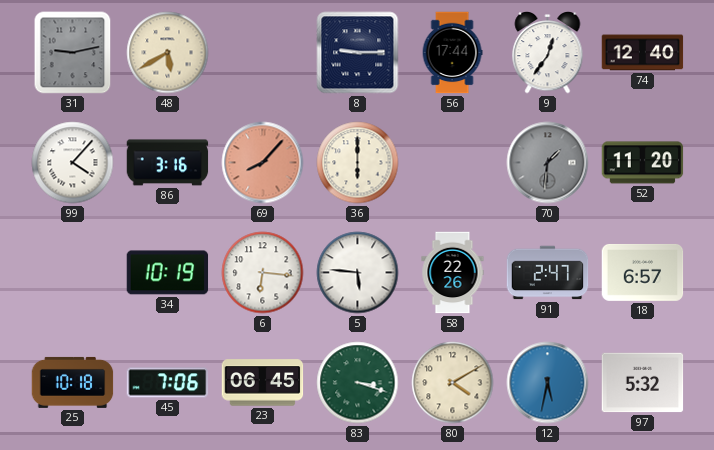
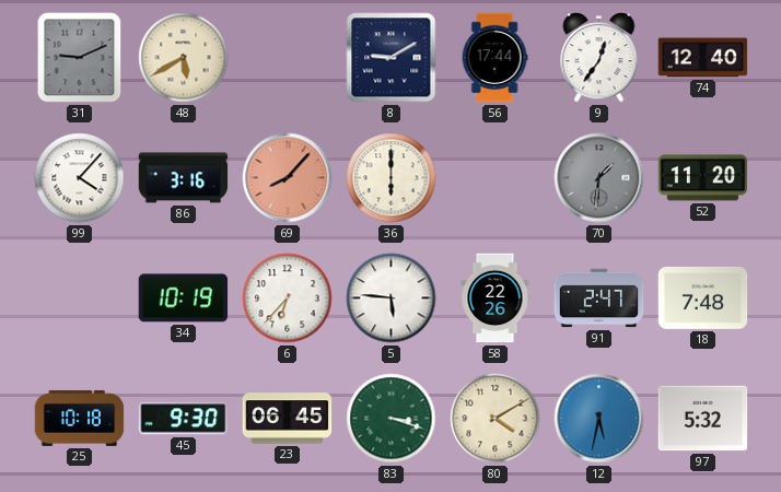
31: 9:13 -> 9:11 (80, 58)
8: 9:15 -> 9:10 (392, 58)
6: 6:16 -> 6:37 (288, 298)
18: 6:57 -> 7:48 (703, 297)
45: 7:06 -> 9:30 (184, 419)
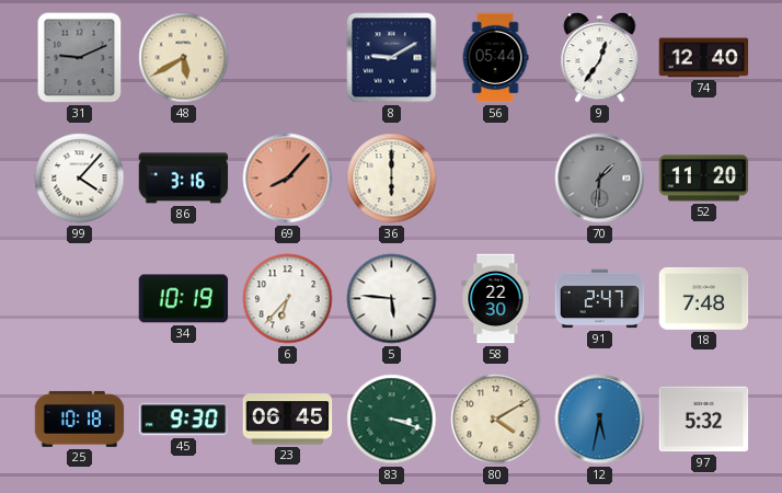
56: 17:44 -> 05:44 (495, 58)
58: 22:26 -> 22:30 (496, 299)
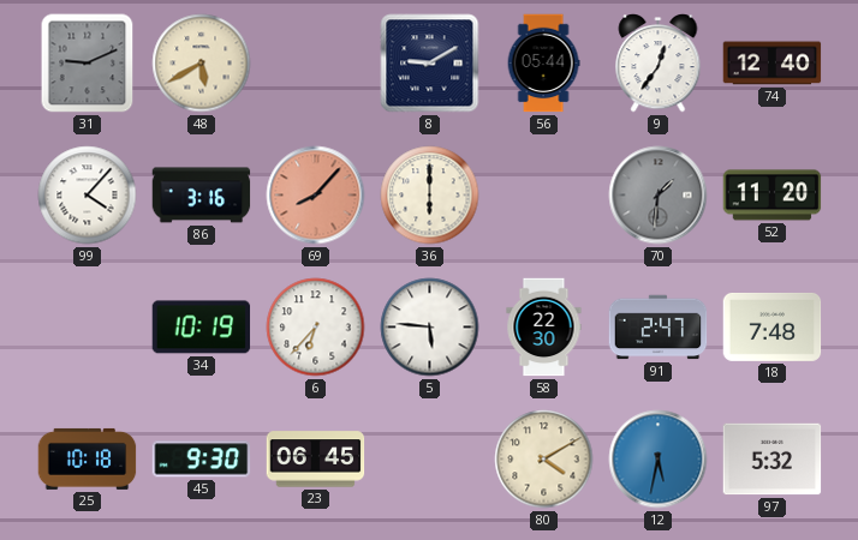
83: 3:18 -> none (392, 420)
